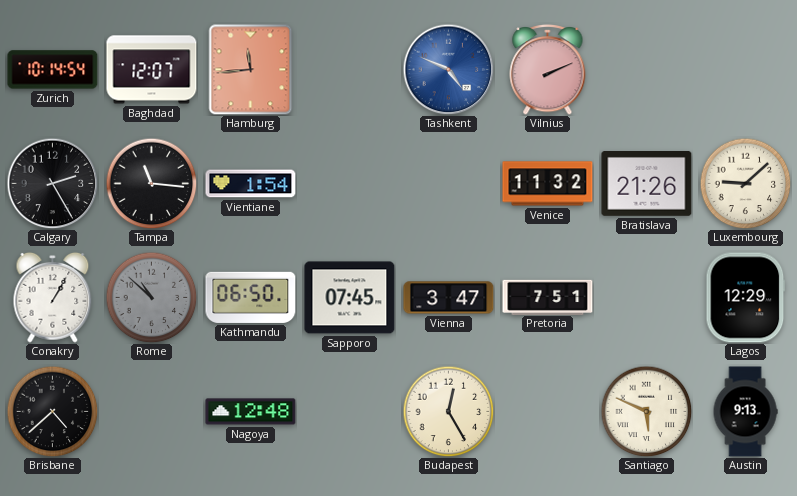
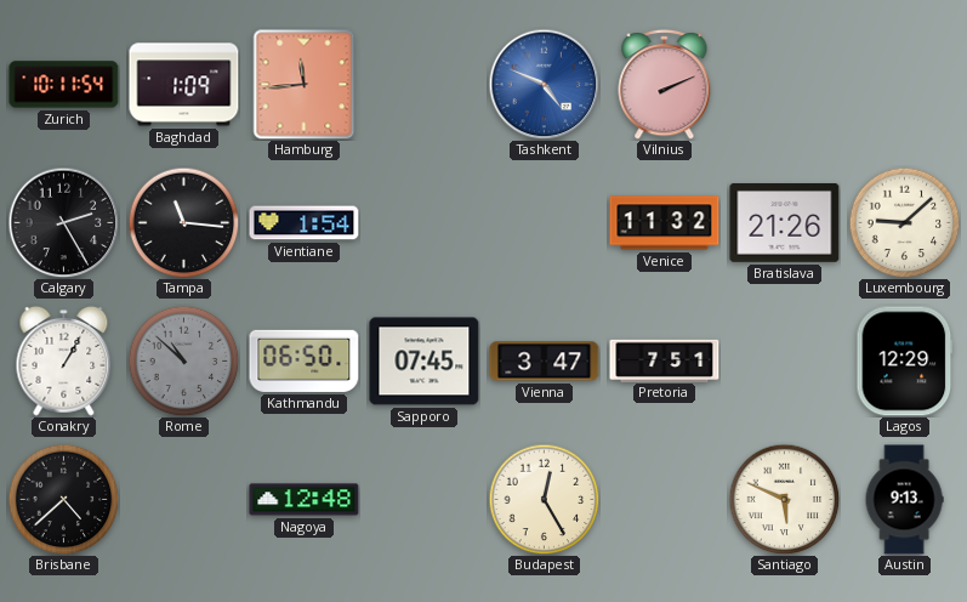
Zurich: 10:14 -> 10:11 (64, 85)
Baghdad: 12:07 -> 1:09 (184, 85)
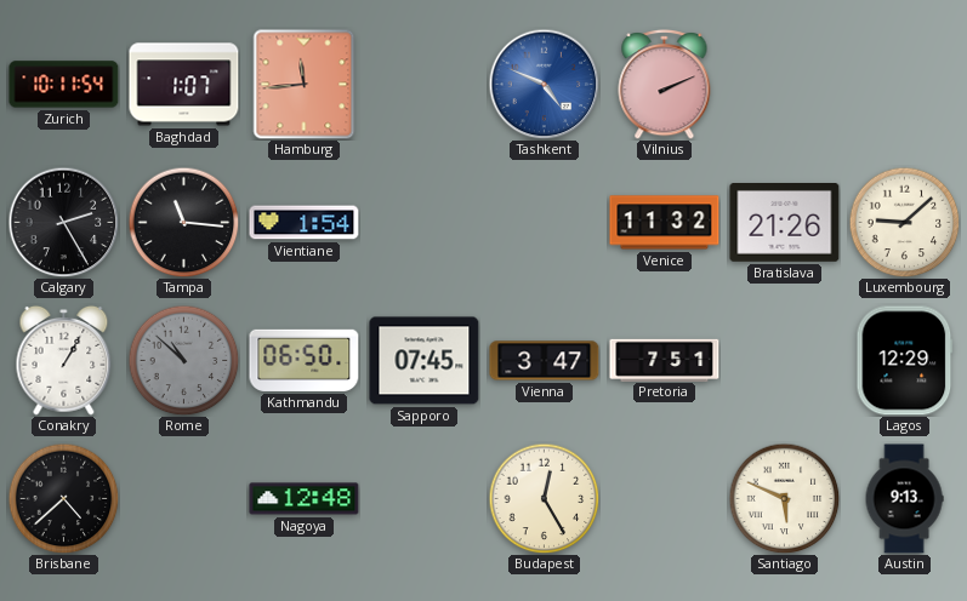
Baghdad: 1:09 -> 1:07 (184, 85)
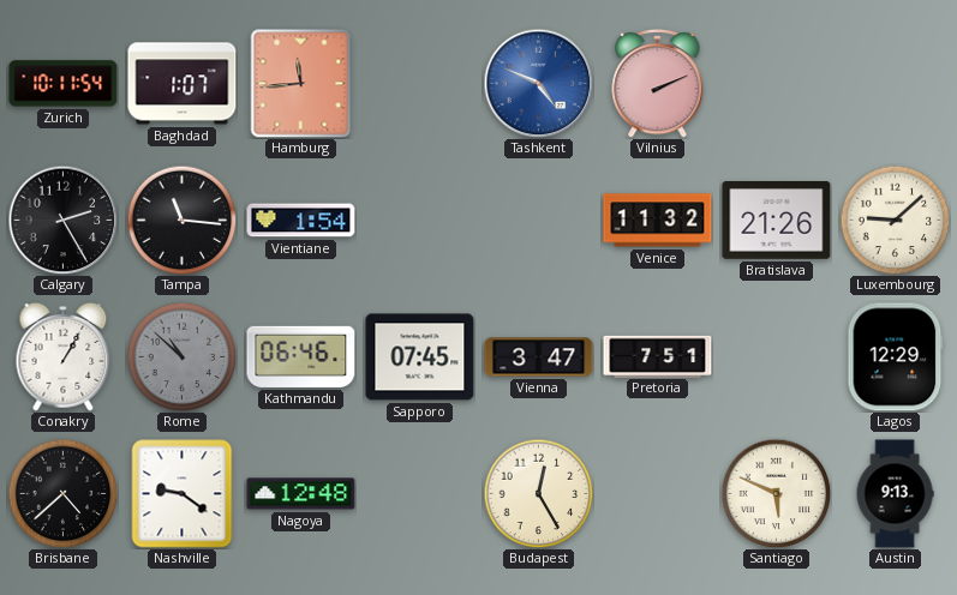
Kathmandu: 06:50 -> 06:46 (301, 356)
Nashville: none -> 9:21 (183, 494)
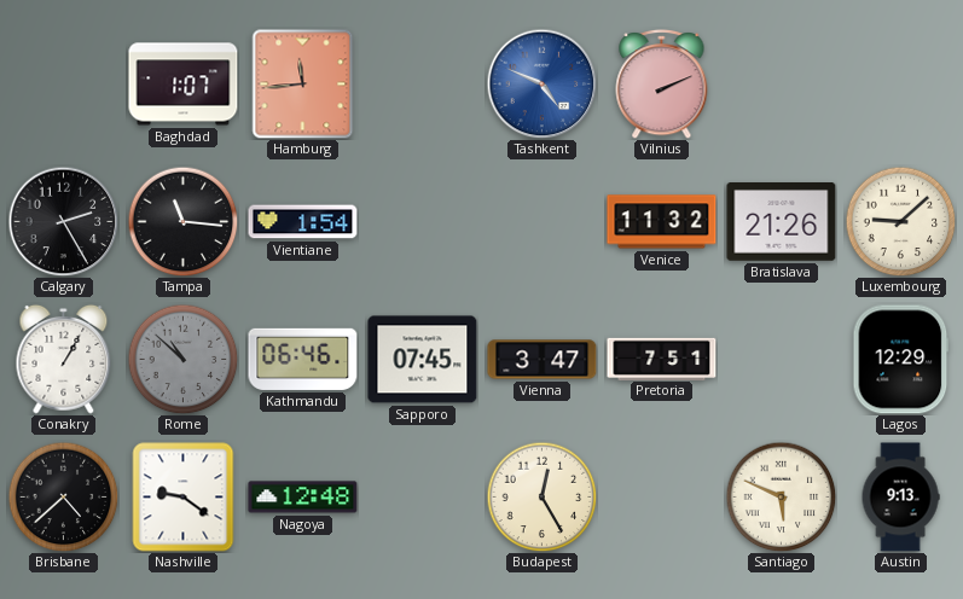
Zurich: 10:11 -> none (64, 84)
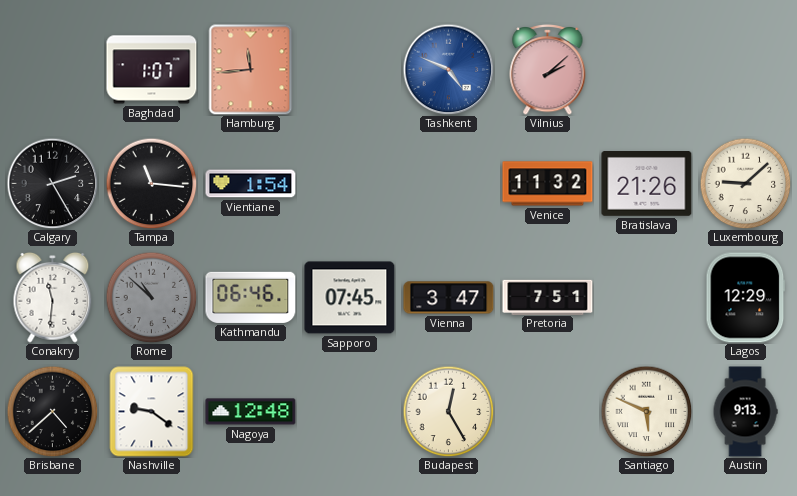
Vilnius: 2:11 -> 2:08 (548, 69)
Conakry: 1:05 -> 11:31 (53, 297)
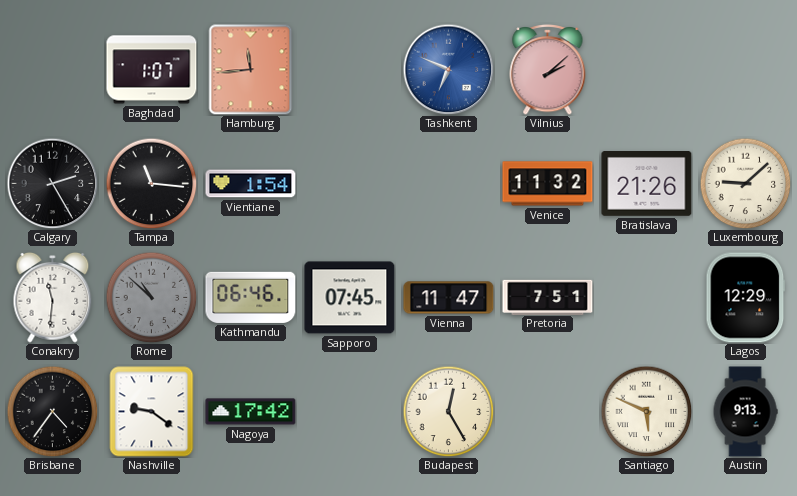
Tashkent: 4:49 -> 6:49 (448, 69)
Vienna: 3:47 -> 11:47 (449, 298)
Brisbane: 4:38 -> 4:36 (52, 411)
Nagoya: 12:48 -> 17:42 (251, 412)
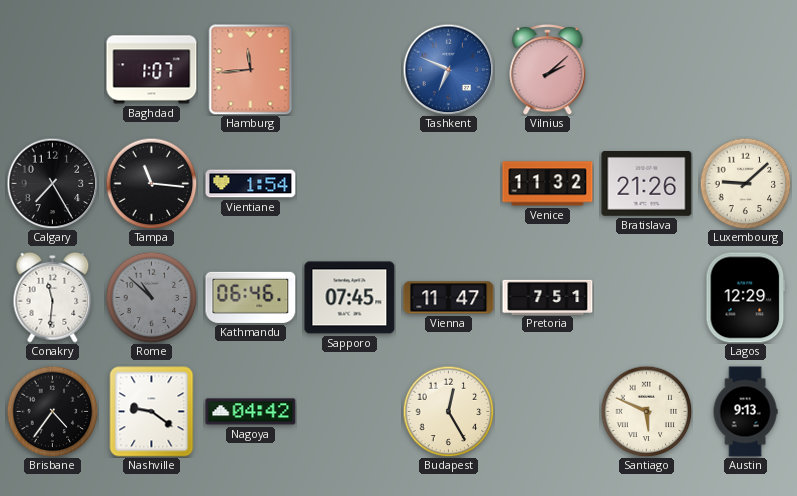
Calgary: 2:25 -> 7:25 (52, 183)
Nagoya: 17:42 -> 04:42 (251, 412)
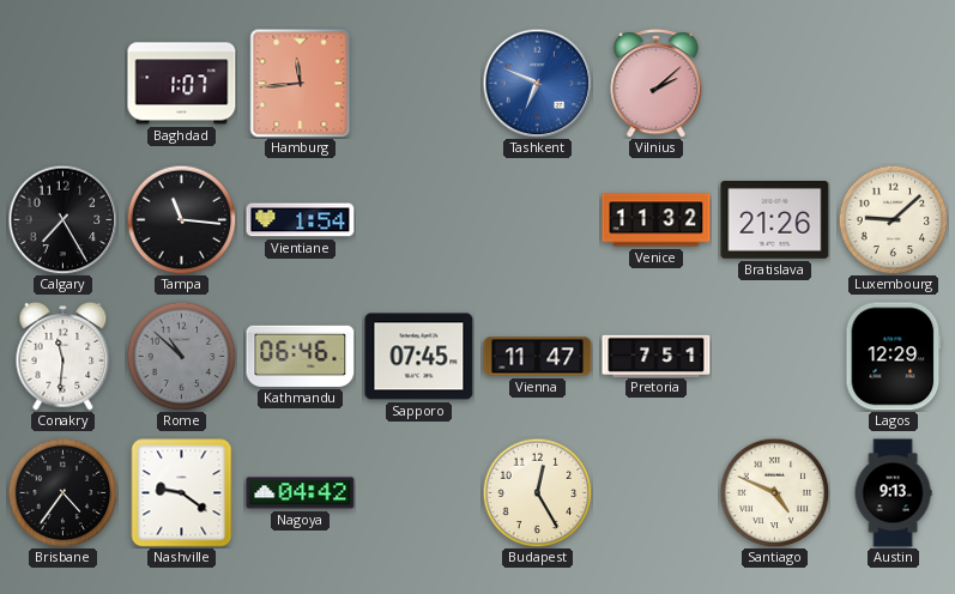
Santiago: 5:49 -> 4:49 (774, 492)
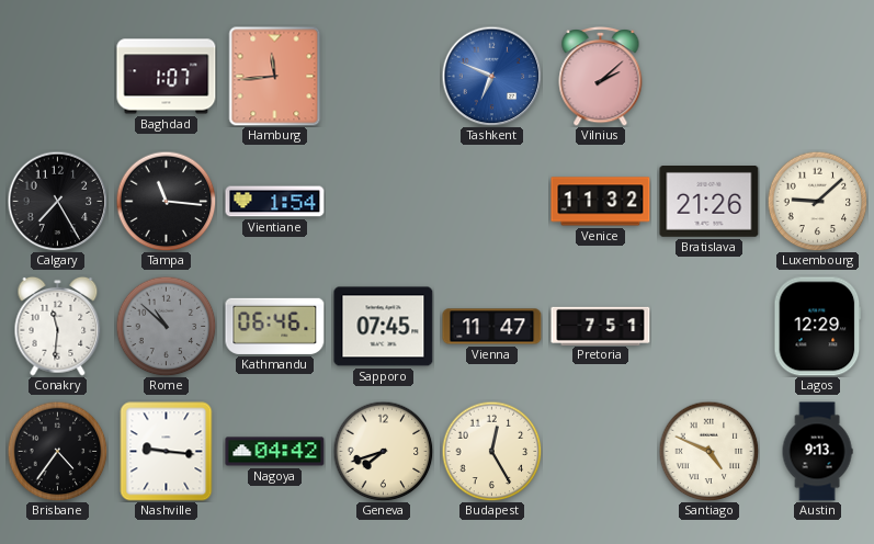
Nashville: 9:21 -> 9:16 (167, 452)
Geneva: none -> 7:42 (383, 451)
